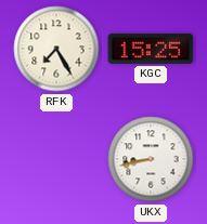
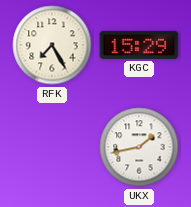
KGC: 15:25 -> 15:29 (139, 45)
UKX: 8:43 -> 1:43 (139, 147)
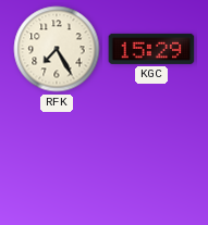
UKX: 1:43 -> none (139, 147)
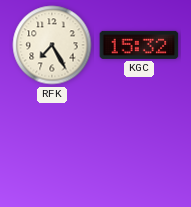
KGC: 15:29 -> 15:32 (139, 45)
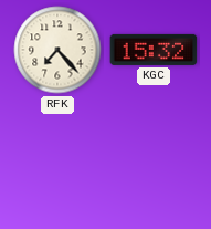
RFK: 7:25 -> 7:23 (57, 50)
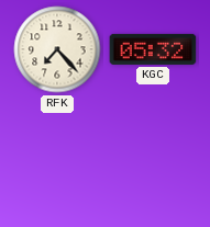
KGC: 15:32 -> 05:32 (153, 49)
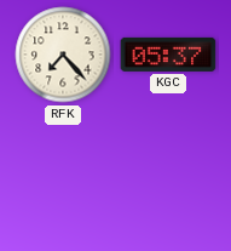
KGC: 05:32 -> 05:37 (168, 55)
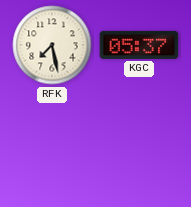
RFK: 7:23 -> 7:28 (52, 45)
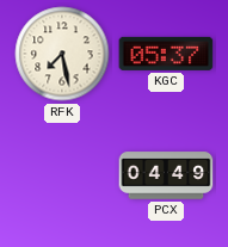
PCX: none -> 04:49 (166, 175)
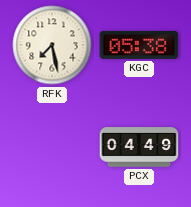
KGC: 05:37 -> 05:38 (139, 45)
